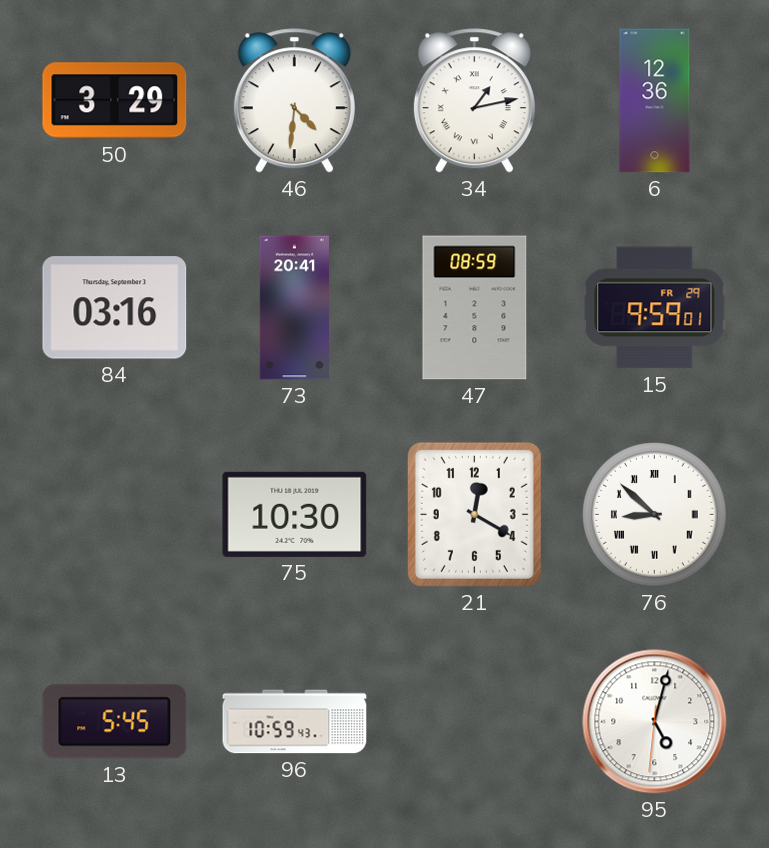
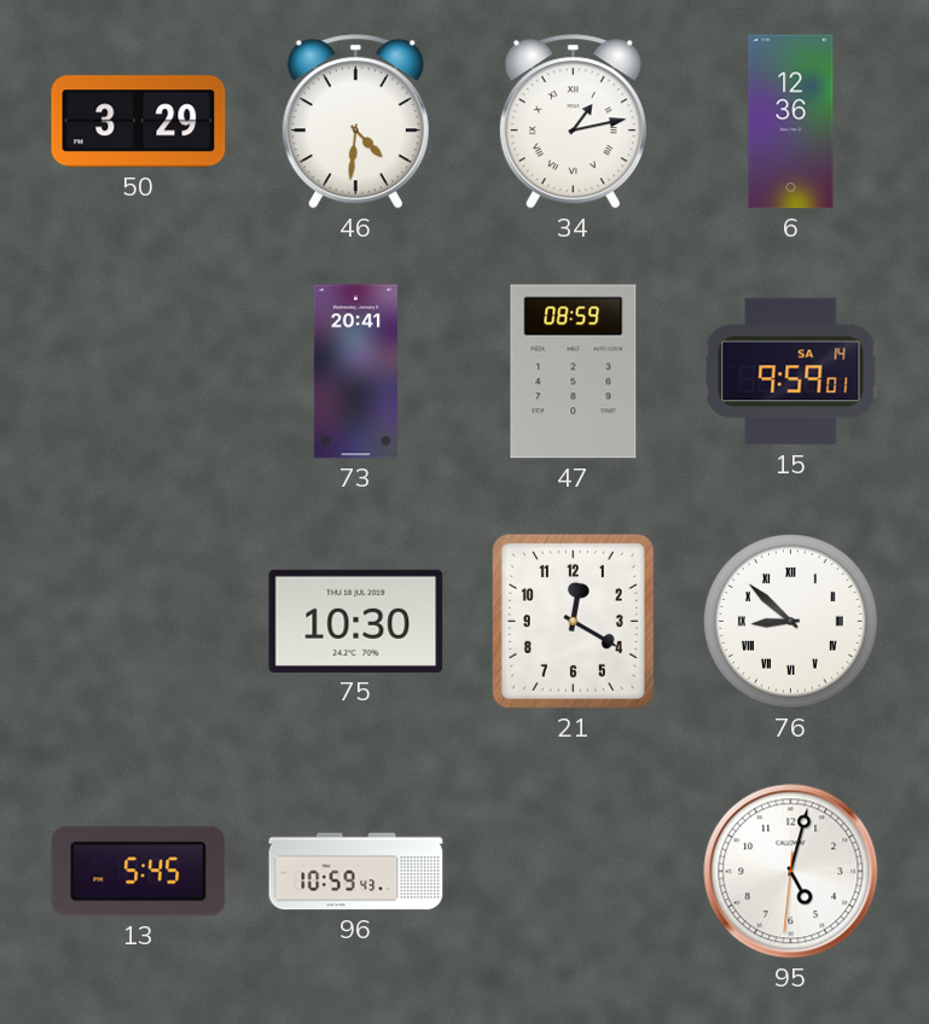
84: 03:16 -> none (115, 308)
15 date: FR 29 -> SA 14 (791, 372)
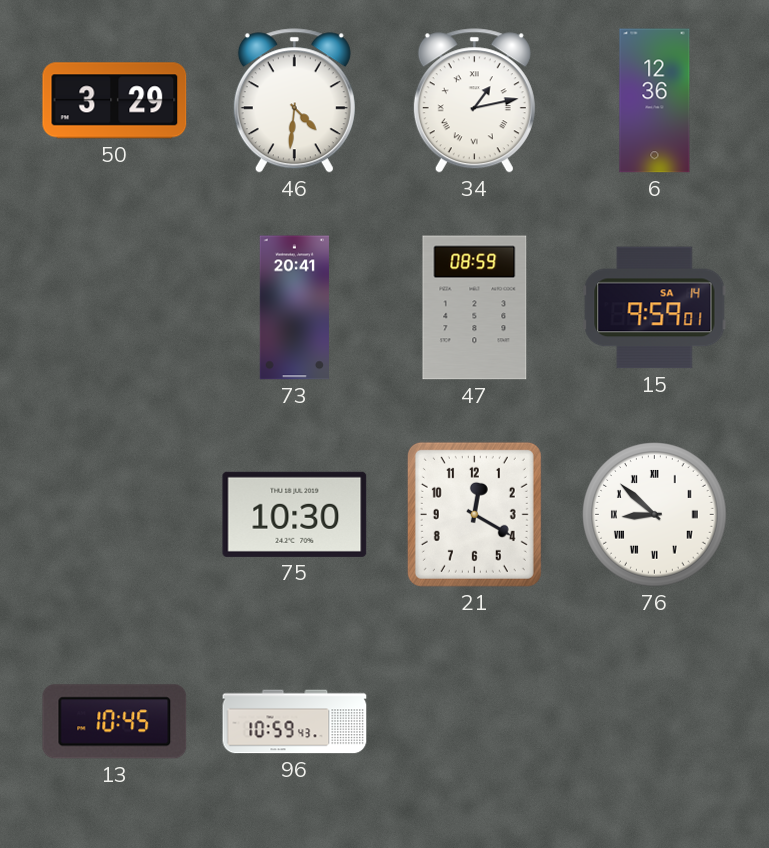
13: 5:45 -> 10:45 (115, 722)
95: 5:02 -> none (791, 872)
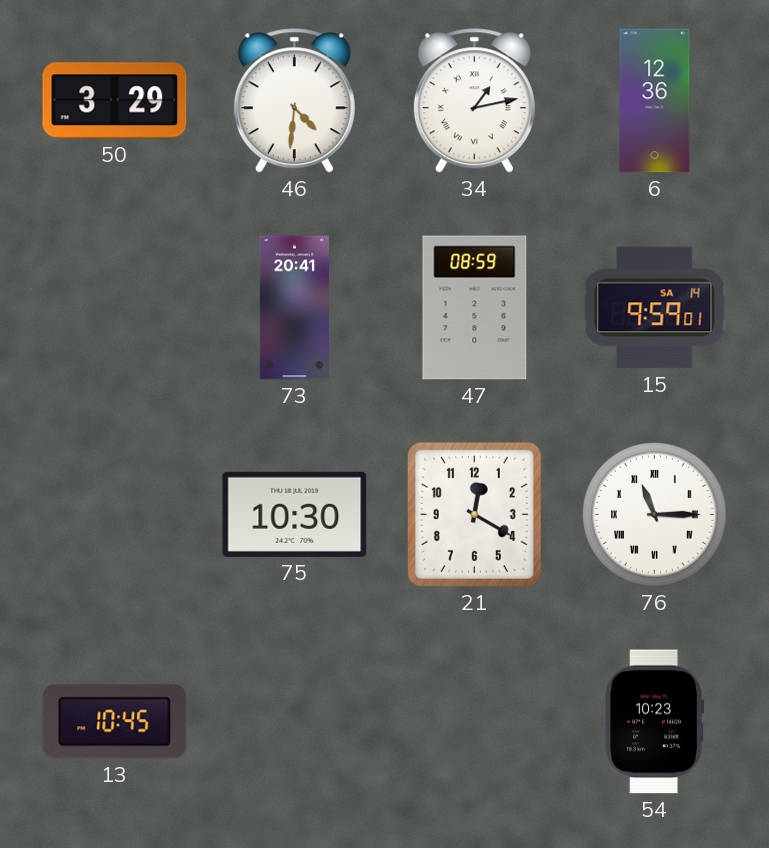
76: 8:52 -> 11:15 (655, 515)
96: 10:59 -> none (295, 722)
54: none -> 10:23 (654, 722)
